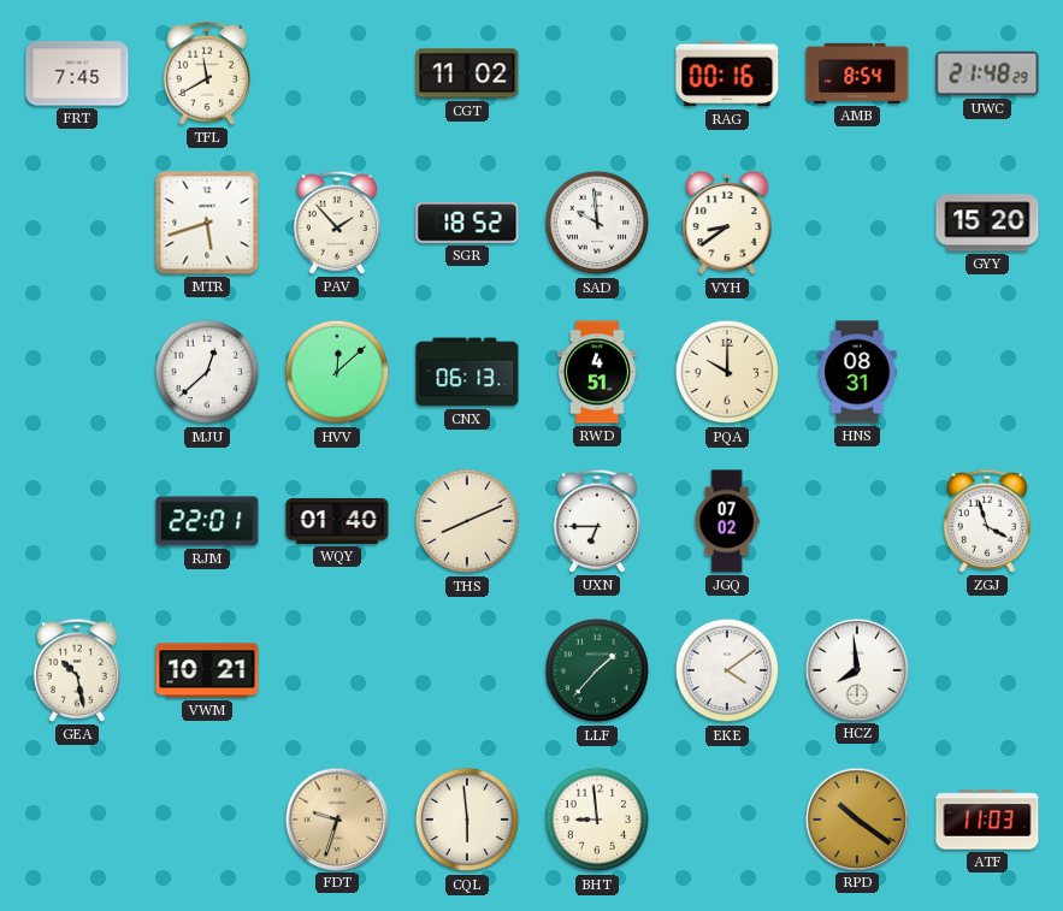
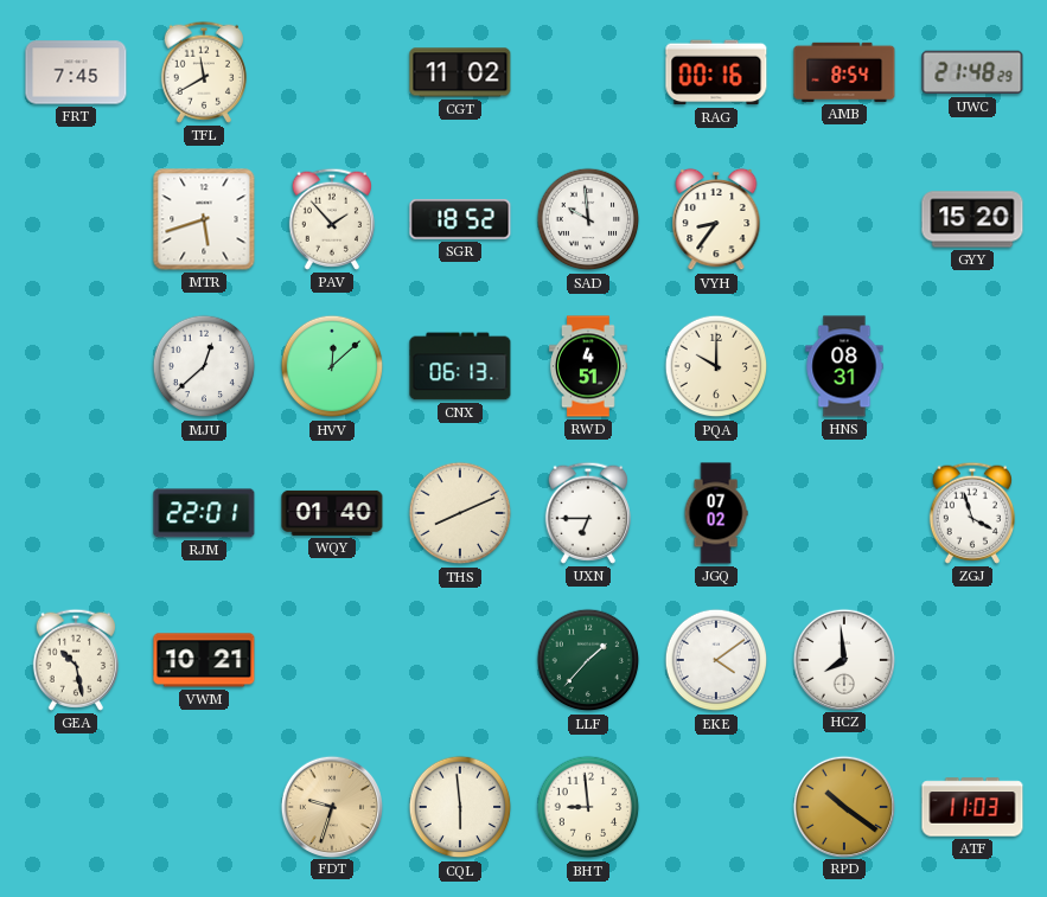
VYH: 8:39 -> 8:36 (716, 219)
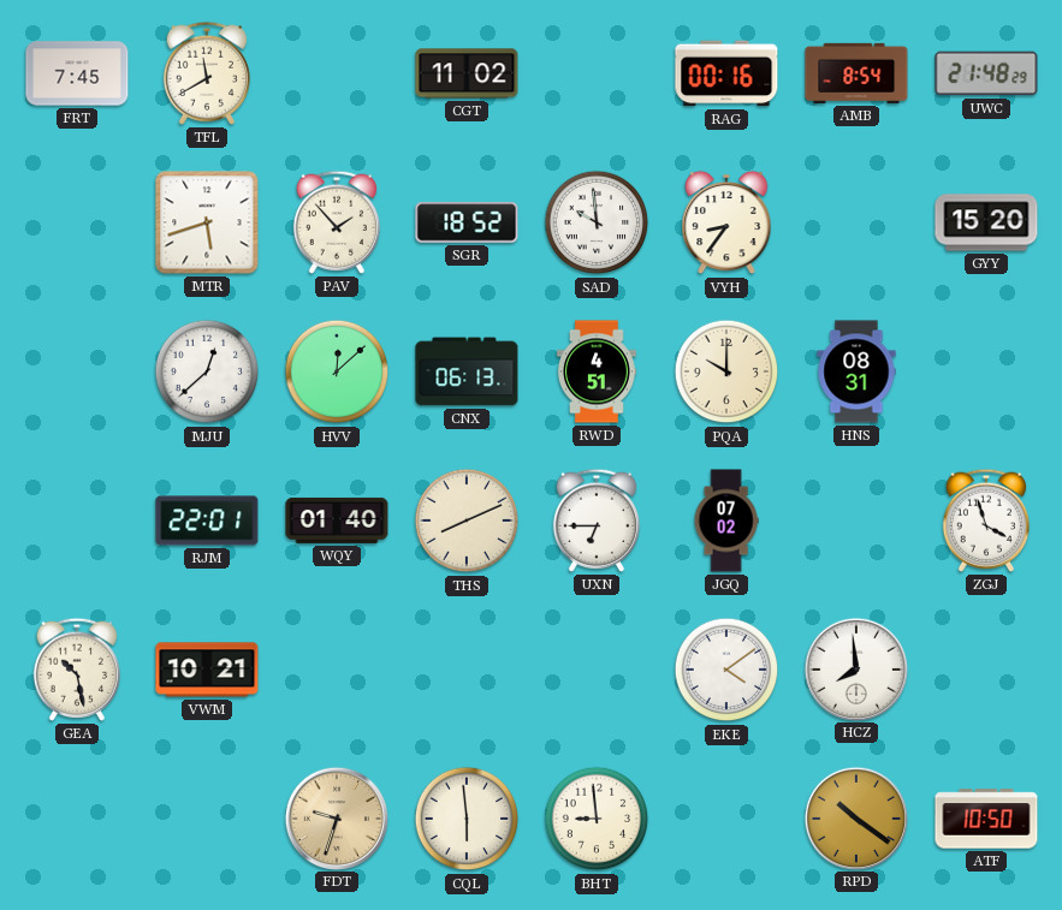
LLF: 1:37 -> none (588, 660)
ATF: 11:03 -> 10:50 (986, 819)
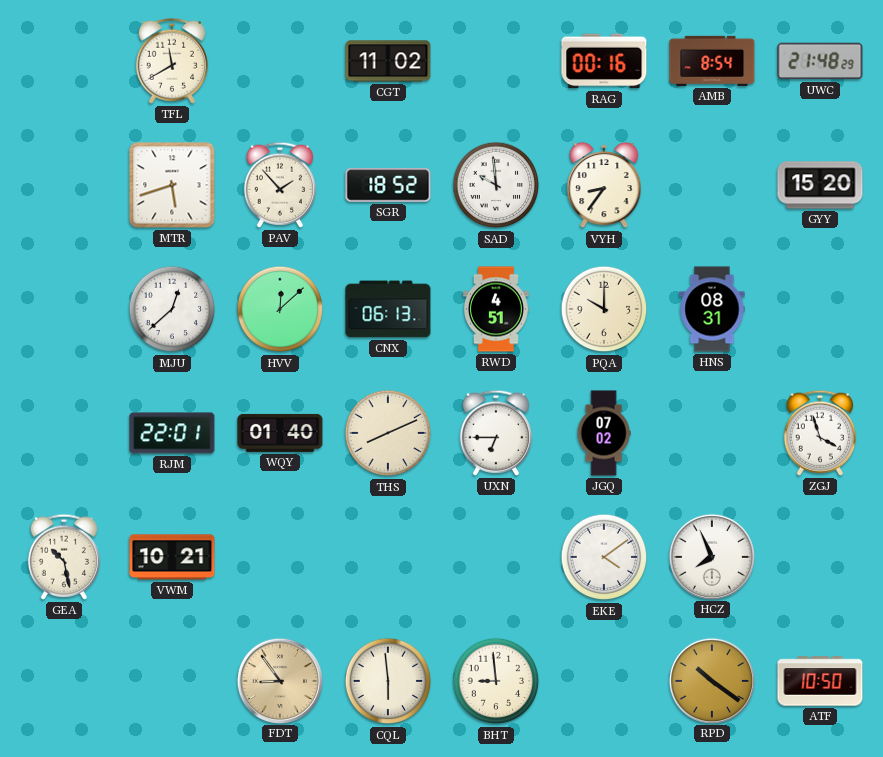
FRT: 7:45 -> none (77, 73)
HCZ: 7:59 -> 7:56 (711, 556)
FDT: 9:33 -> 8:54 (279, 680)
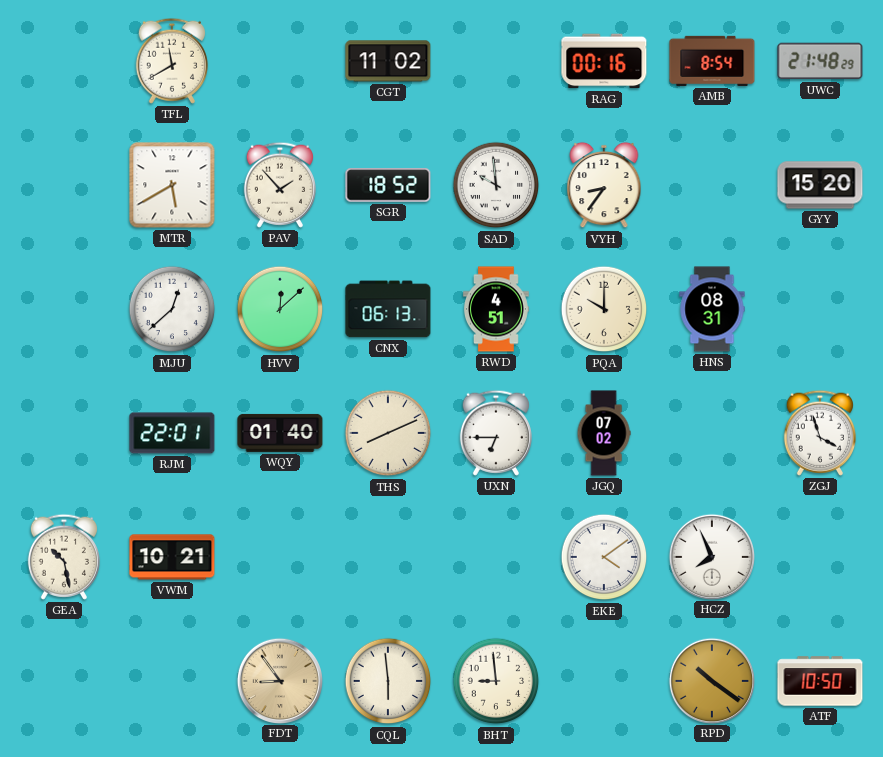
MTR: 5:42 -> 5:40 (172, 185)
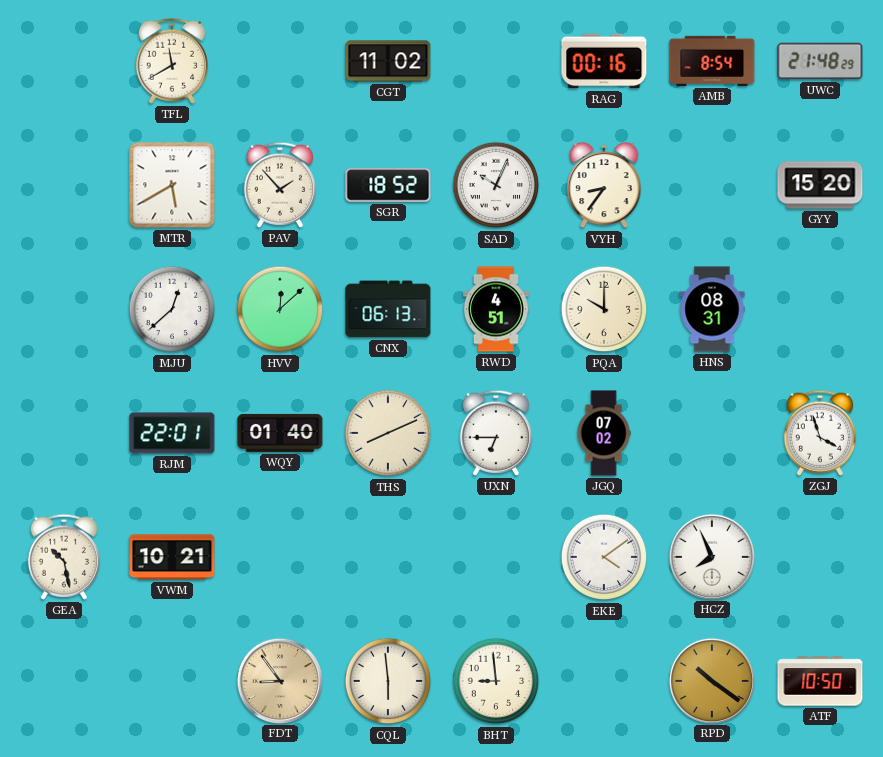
SAD: 9:59 -> 10:04 (496, 185)
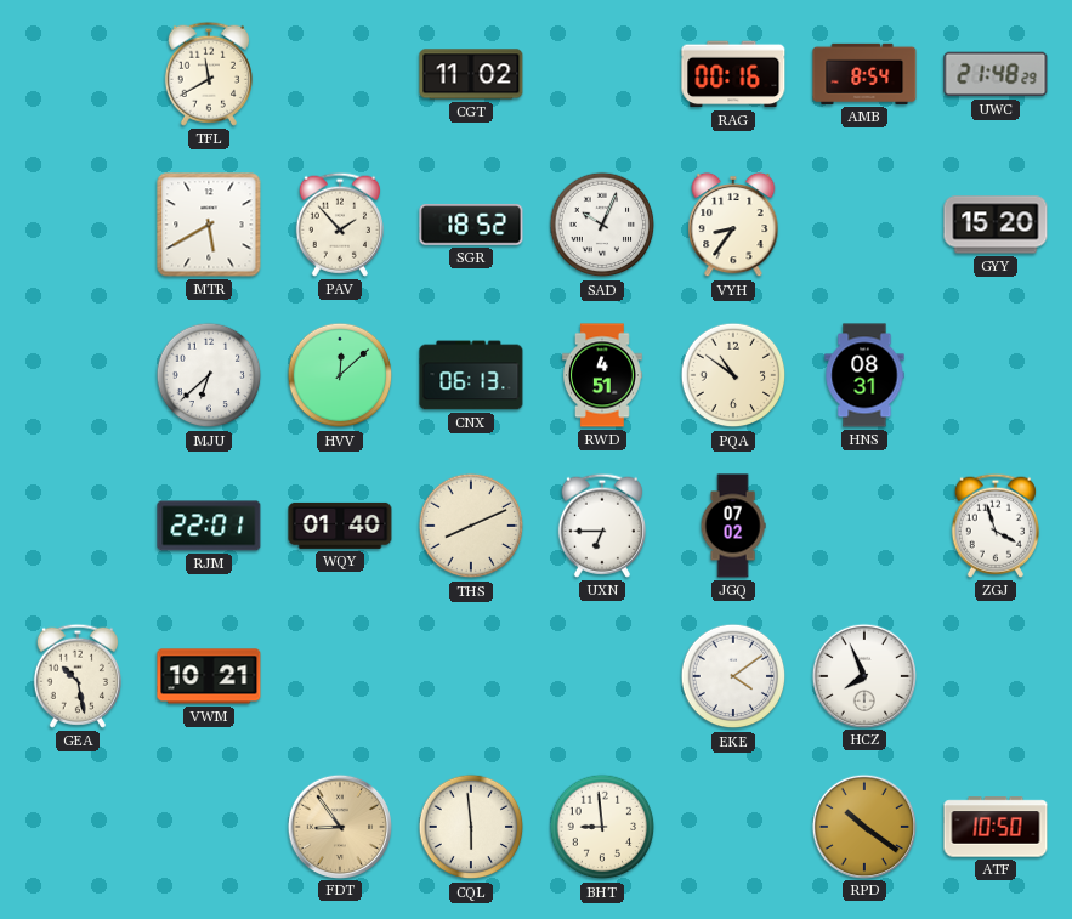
MJU: 12:38 -> 6:38 (209, 375)
PQA: 10:00 -> 10:51 (733, 375)
